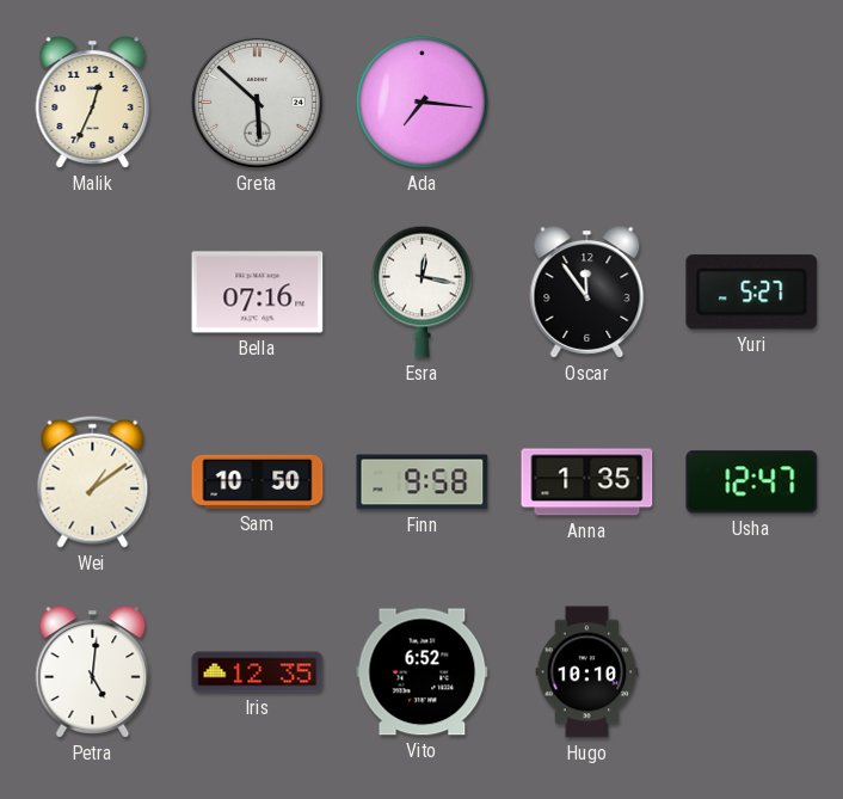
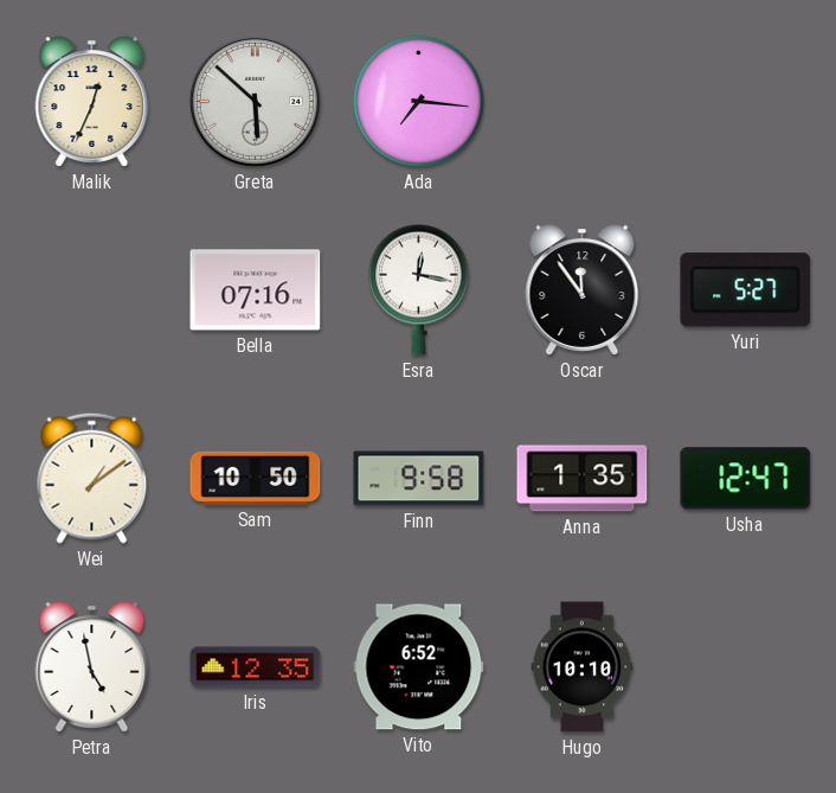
Petra: 5:01 -> 4:58 (92, 667)
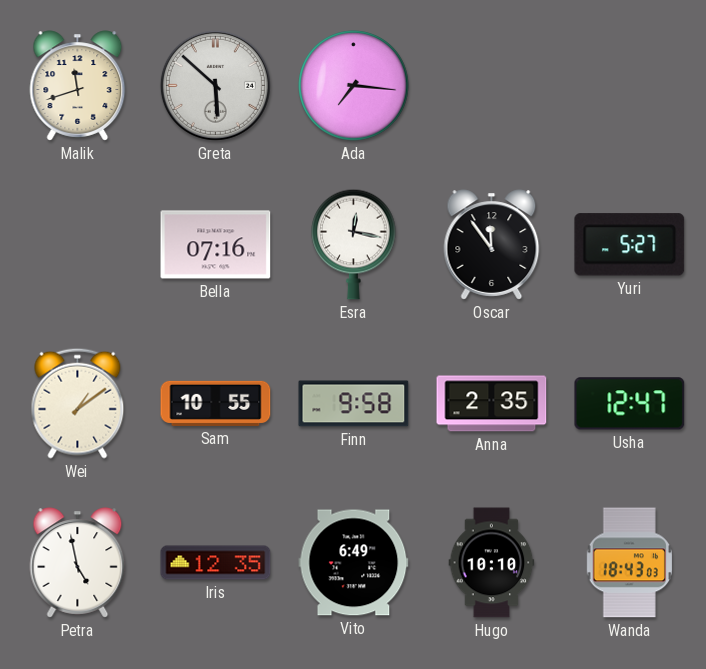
Malik: 12:34 -> 11:42 (78, 86)
Sam: 10:50 -> 10:55 (216, 403)
Anna: 1:35 -> 2:35 (492, 404)
Vito: 6:52 -> 6:49 (354, 563)
Wanda: none -> 18:43 (629, 563)
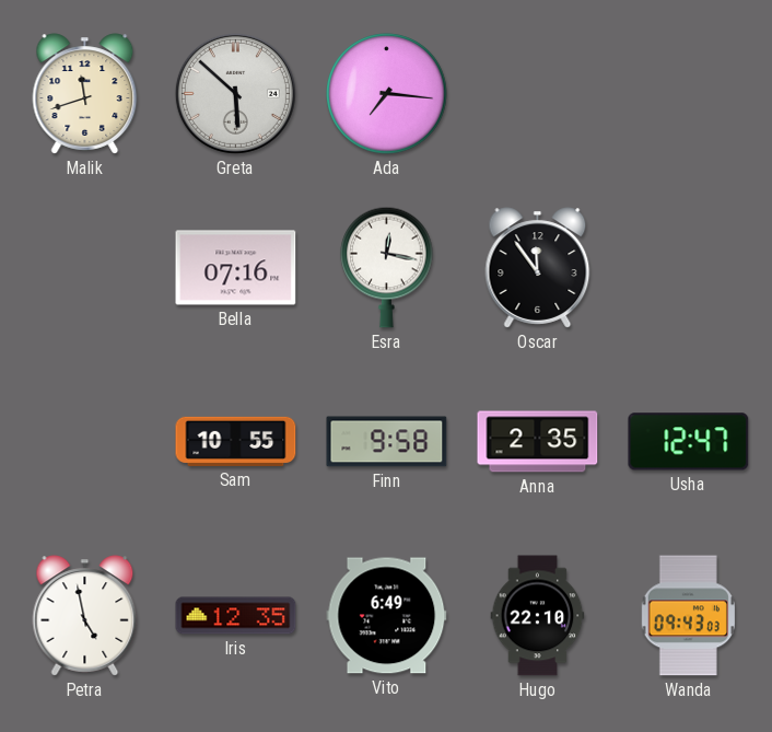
Yuri: 5:27 -> none (630, 245)
Wei: 1:09 -> none (78, 403)
Hugo: 10:10 -> 22:10 (538, 616)
Wanda: 18:43 -> 09:43 (688, 616)
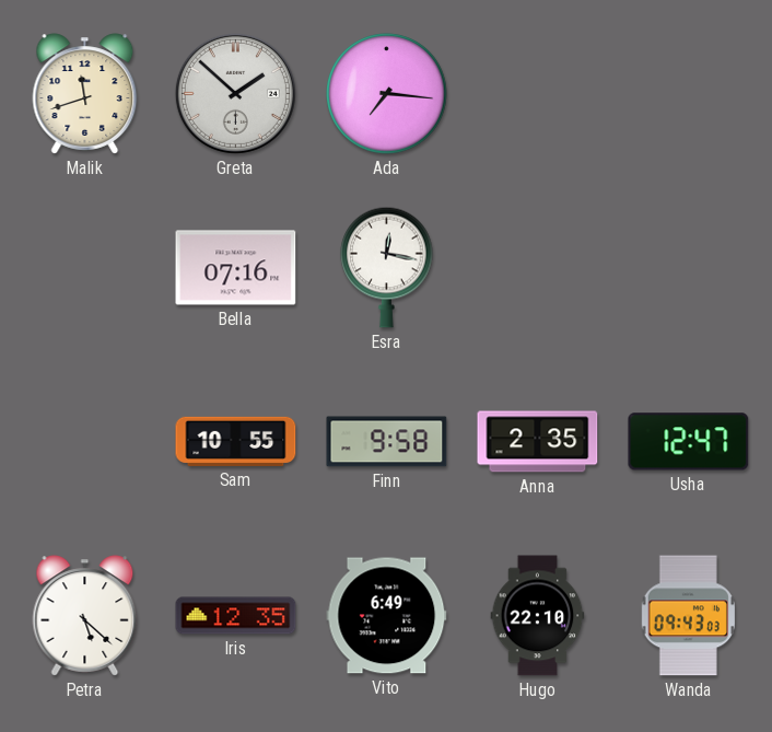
Greta: 5:52 -> 1:52 (235, 93)
Oscar: 11:54 -> none (538, 268)
Petra: 4:58 -> 5:22 (85, 616)
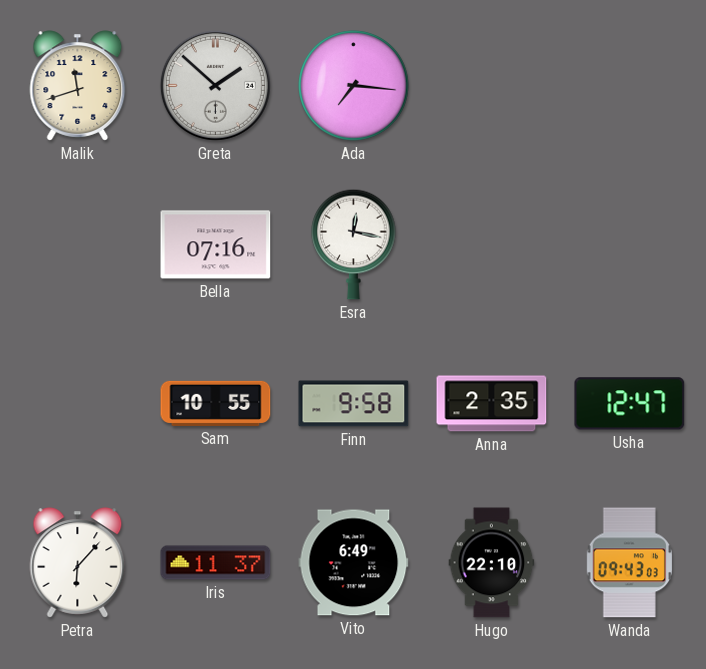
Petra: 5:22 -> 6:07 (78, 563)
Iris: 12:35 -> 11:37 (216, 563)
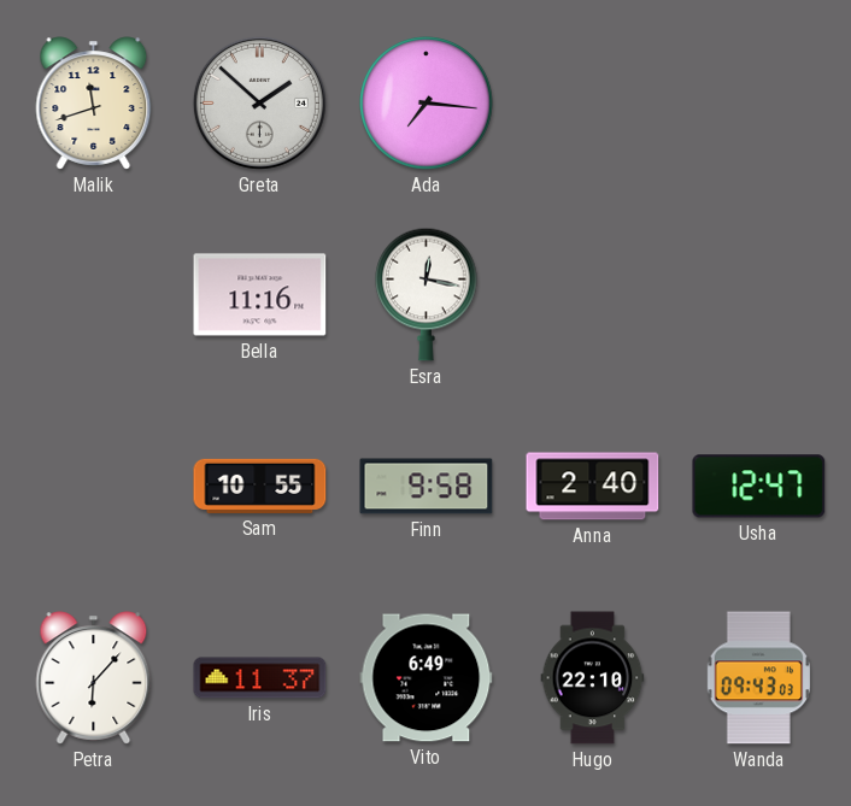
Bella: 07:16 -> 11:16 (260, 295)
Anna: 2:35 -> 2:40 (593, 487)
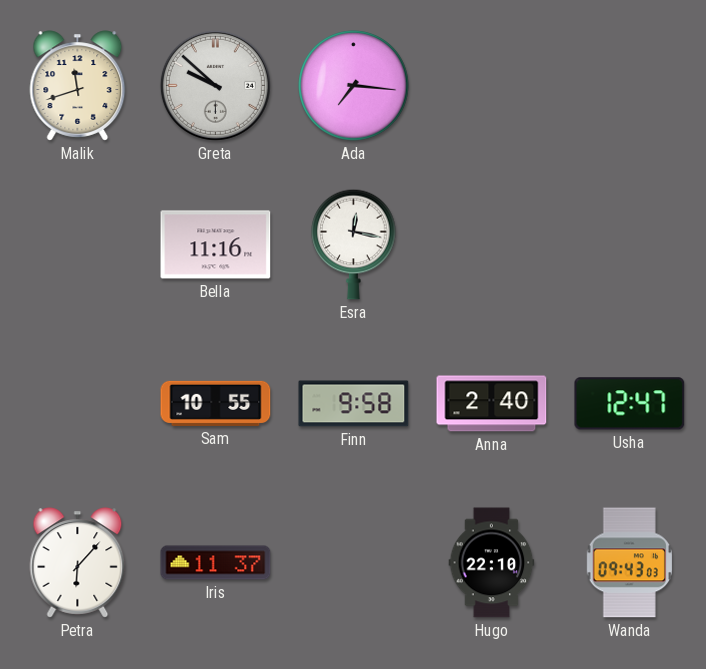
Greta: 1:52 -> 9:52 (215, 85)
Vito: 6:49 -> none (427, 678)
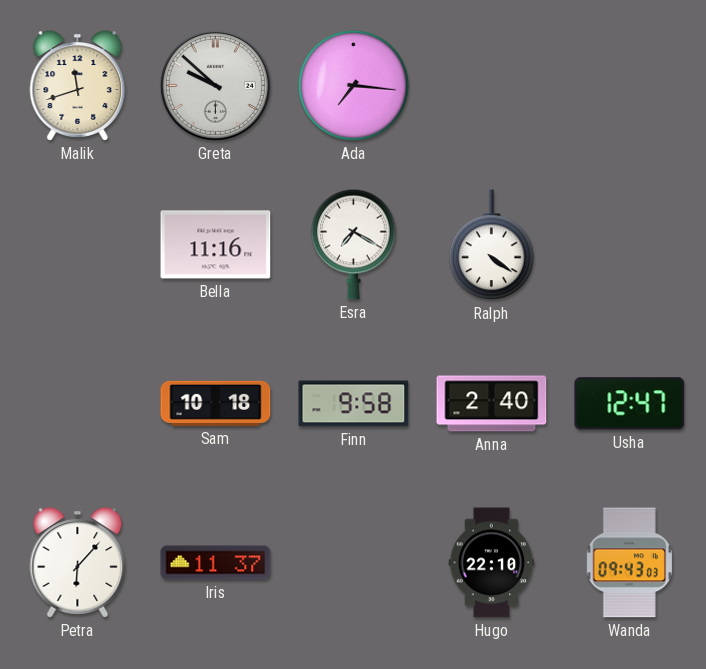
Esra: 12:17 -> 7:20 (354, 244)
Ralph: none -> 4:21 (492, 245)
Sam: 10:55 -> 10:18 (216, 403)
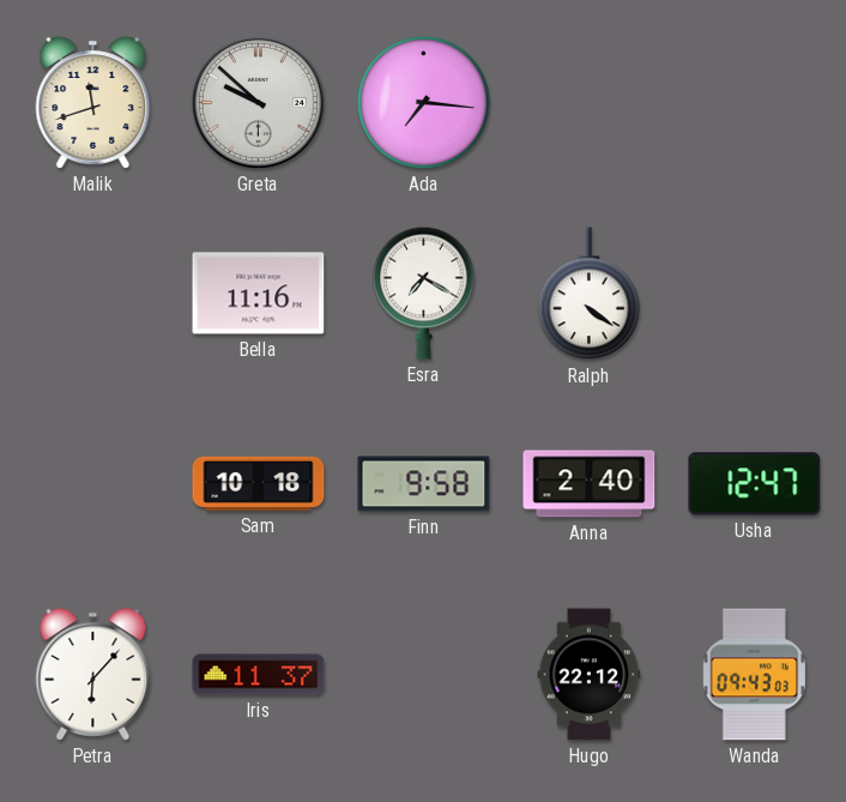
Hugo: 22:10 -> 22:12 (590, 675)
